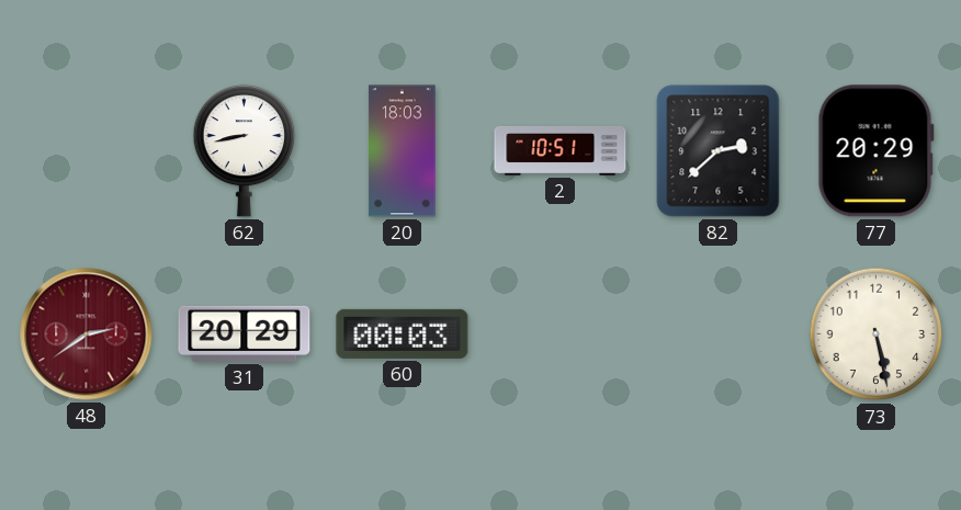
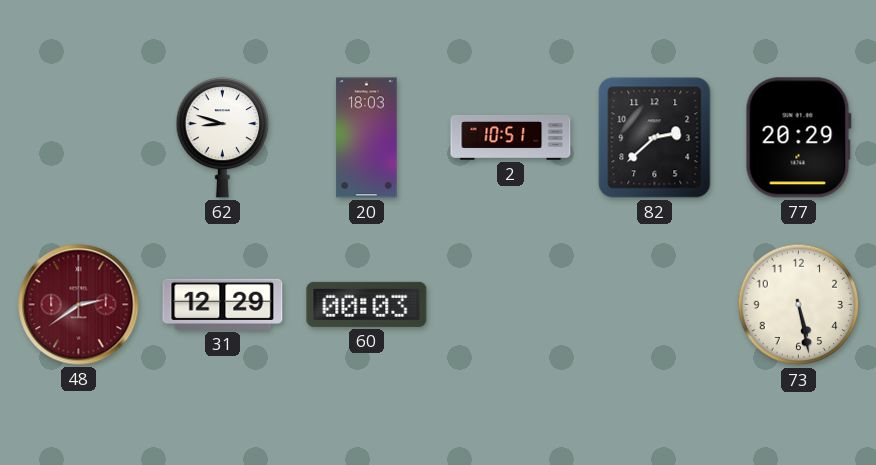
62: 8:43 -> 8:48 (223, 137)
31: 20:29 -> 12:29 (223, 304)
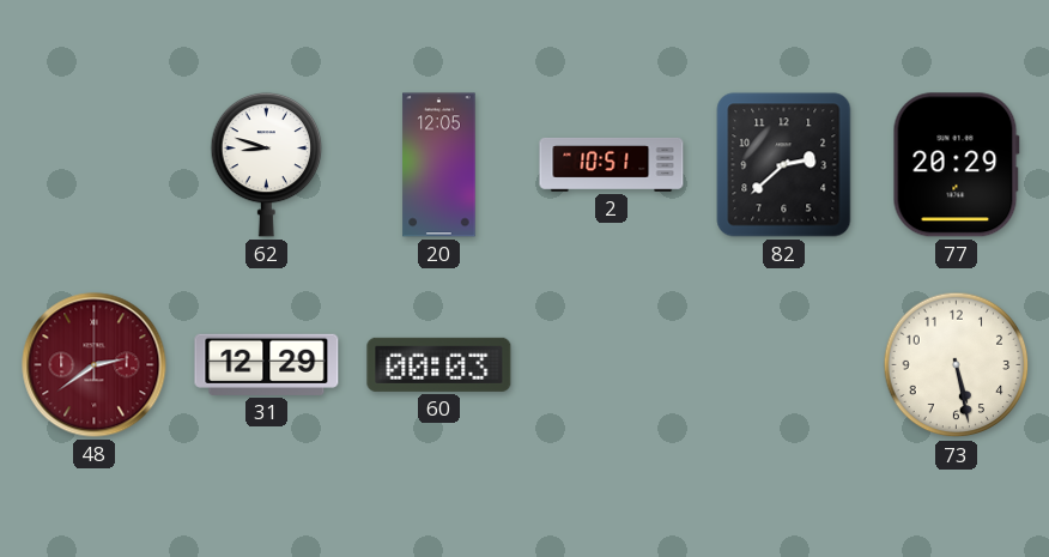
20: 18:03 -> 12:05 (439, 165)
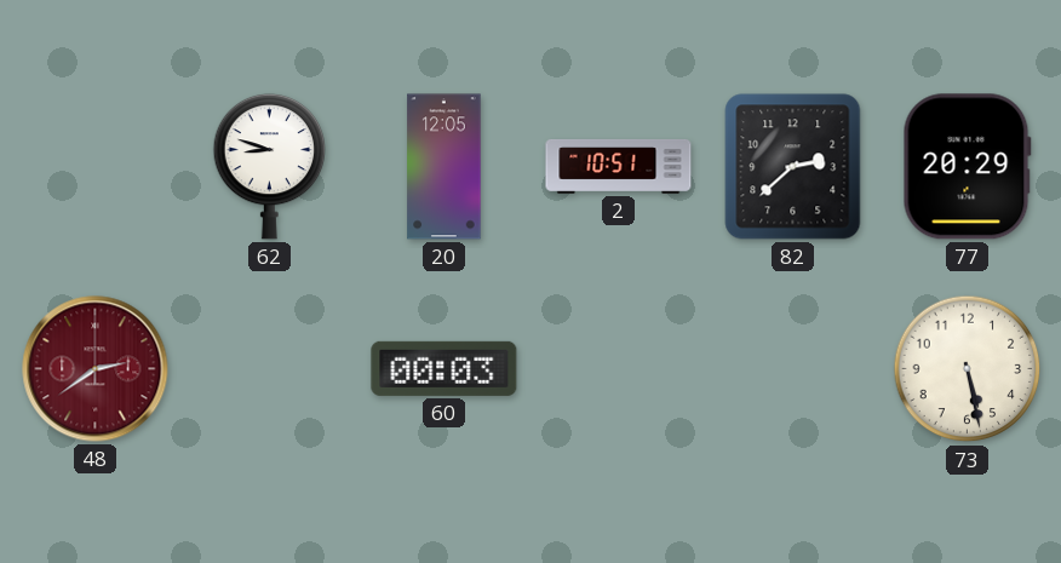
31: 12:29 -> none (267, 364)
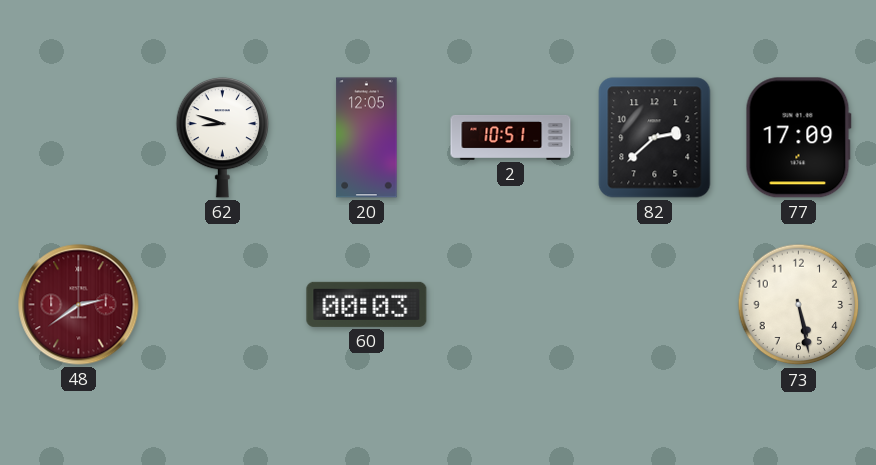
77: 20:29 -> 17:09 (798, 138)
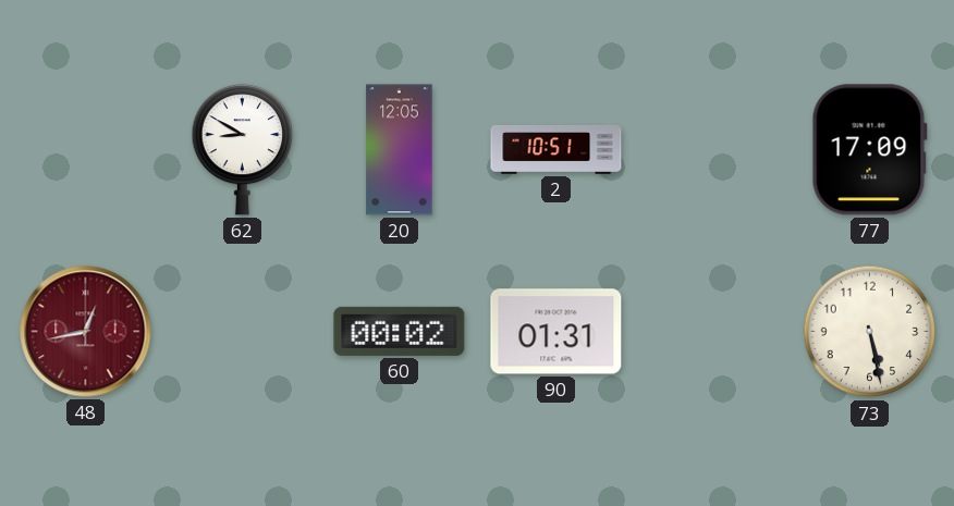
62: 8:48 -> 8:50 (243, 149)
82: 2:38 -> none (655, 138)
48: 2:39 -> 12:43 (86, 332)
60: 00:03 -> 00:02 (400, 331)
90: none -> 01:31 (556, 332)
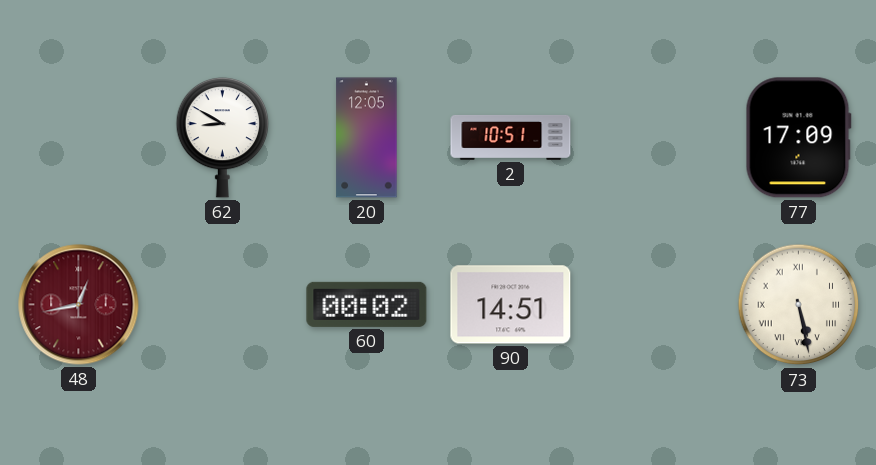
90: 01:31 -> 14:51 (511, 305)
73 numerals: Arabic -> Roman (799, 305)
